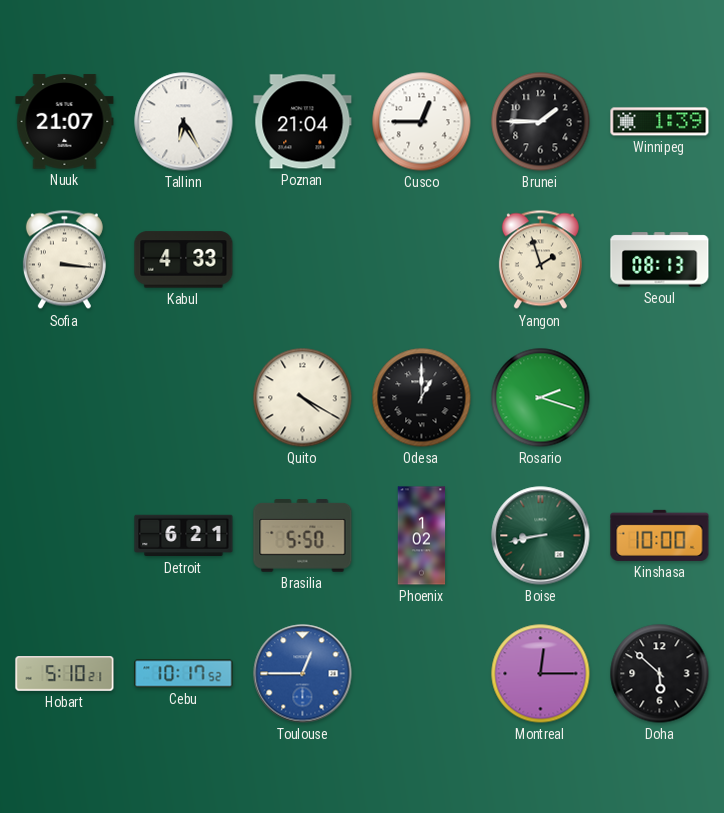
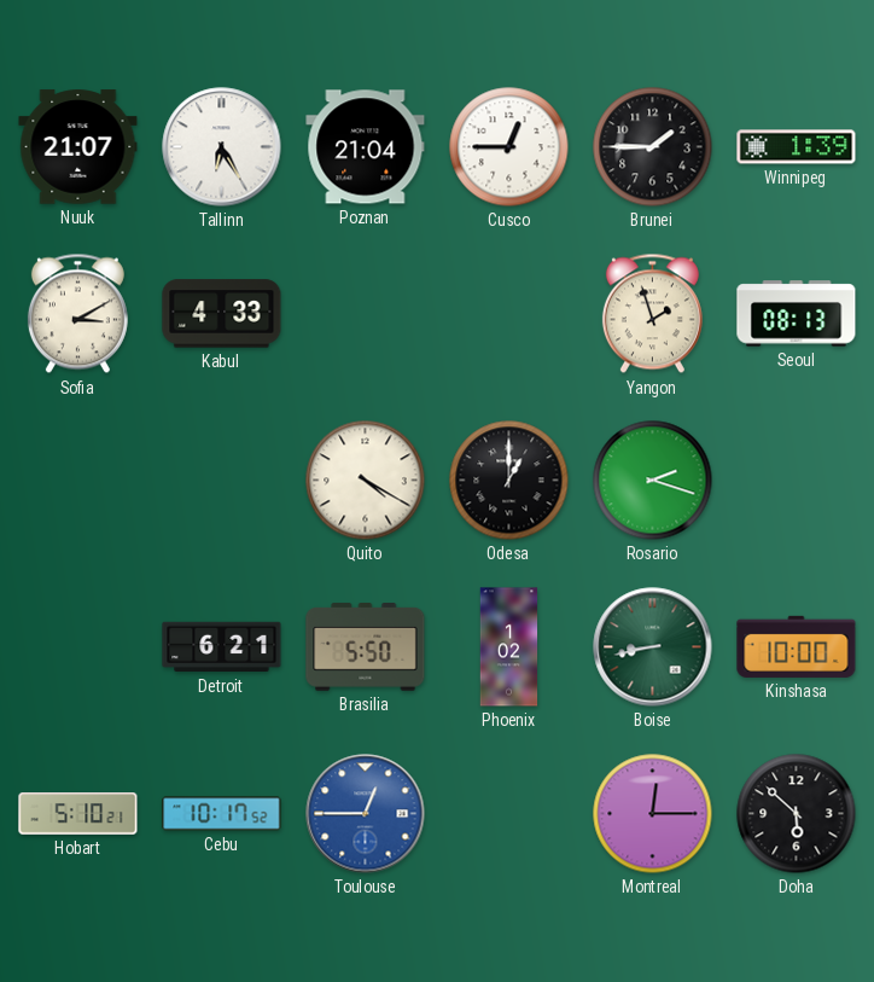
Sofia: 3:16 -> 3:10 (77, 314)
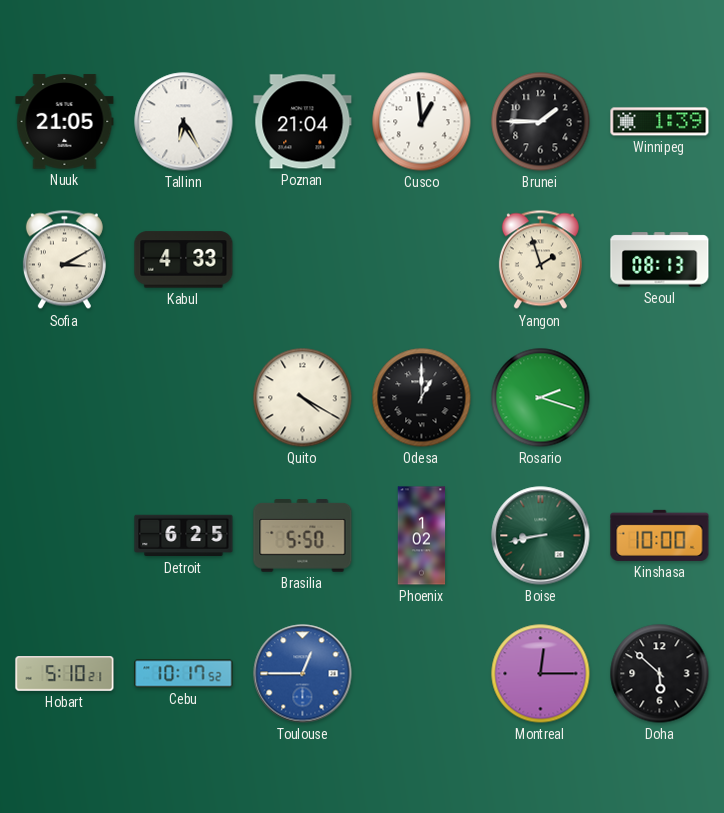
Nuuk: 21:07 -> 21:05 (65, 122)
Cusco: 12:45 -> 12:59 (422, 122)
Detroit: 6:21 -> 6:25 (184, 536)
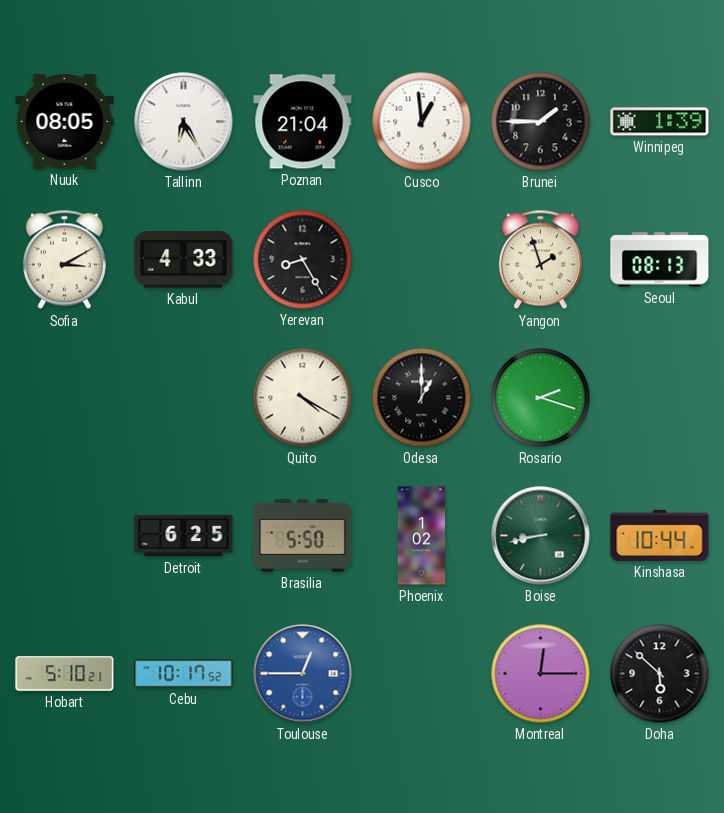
Nuuk: 21:05 -> 08:05 (65, 122)
Yerevan: none -> 8:25 (303, 260)
Kinshasa: 10:00 -> 10:44 (660, 535)
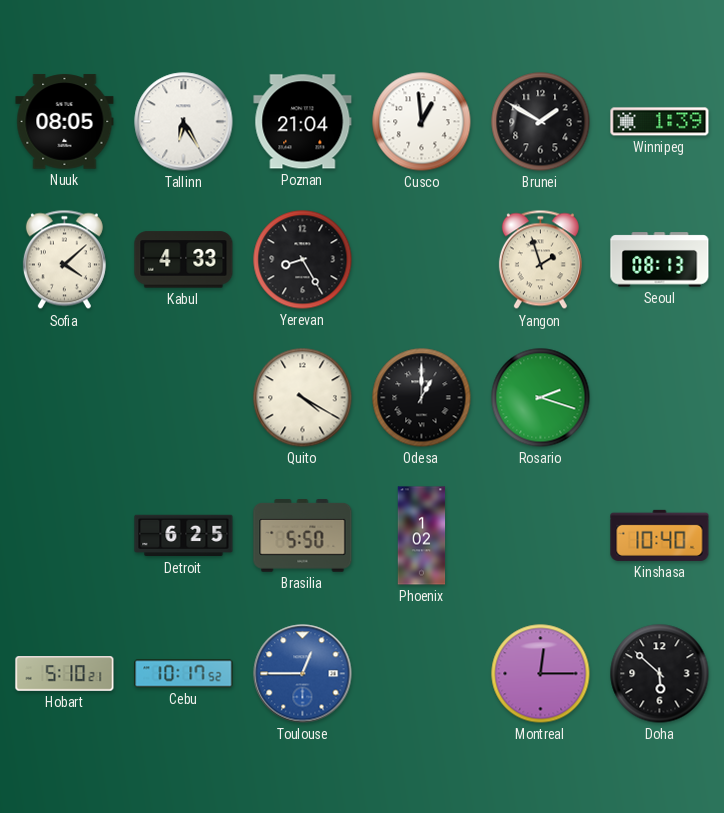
Brunei: 1:45 -> 1:50 (541, 122)
Sofia: 3:10 -> 4:08 (64, 260)
Boise: 8:43 -> none (541, 536)
Kinshasa: 10:44 -> 10:40 (660, 535)
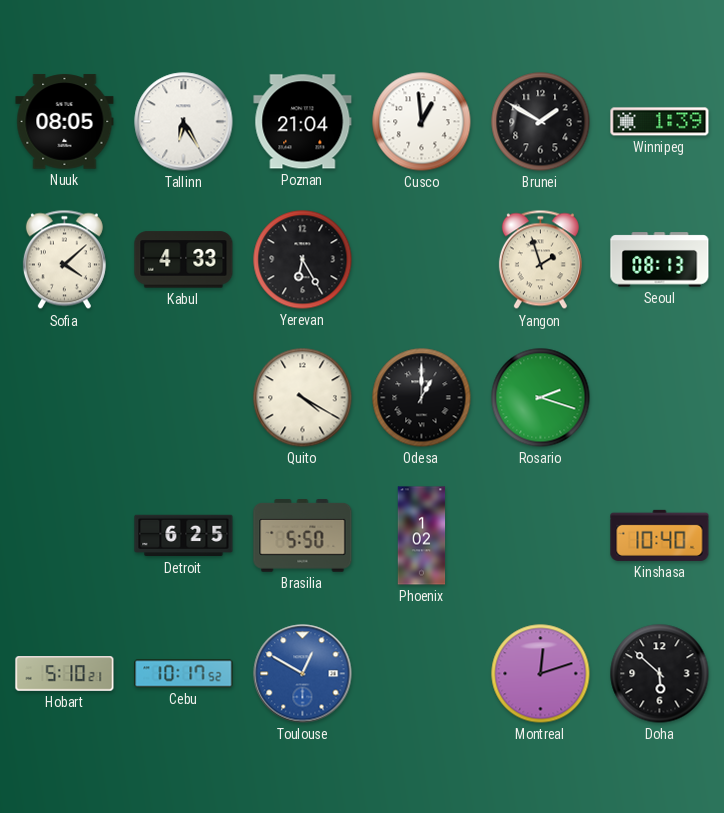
Yerevan: 8:25 -> 6:25 (303, 260)
Toulouse: 12:45 -> 12:50 (303, 674)
Montreal: 12:15 -> 12:12 (541, 674)
